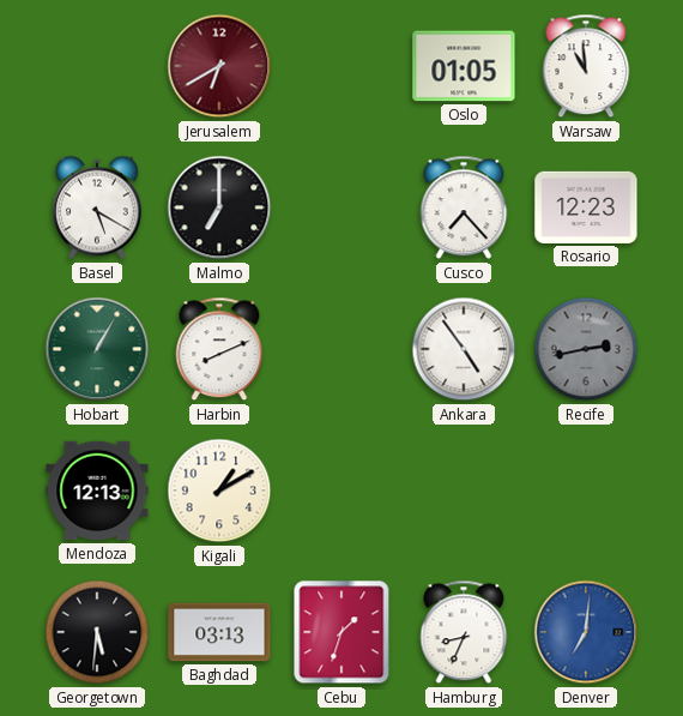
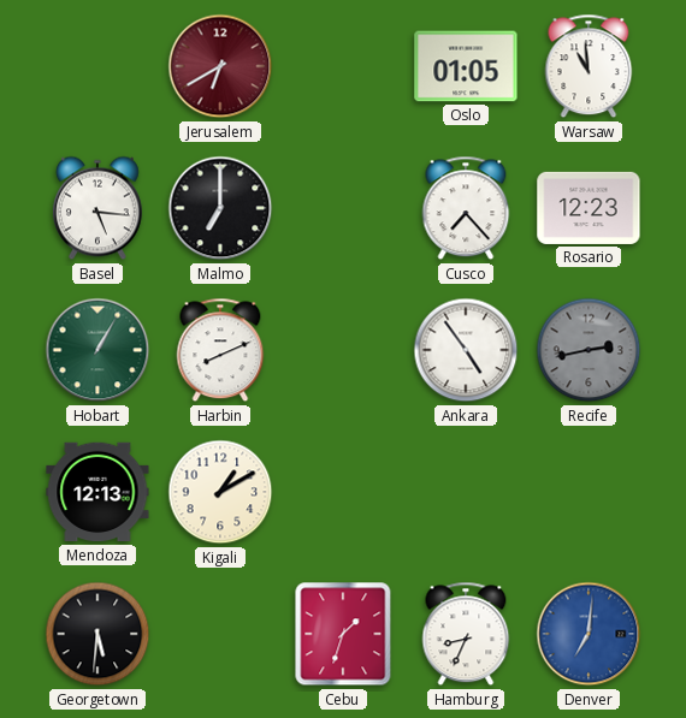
Basel: 5:20 -> 5:16 (97, 208)
Baghdad: 03:13 -> none (219, 632)
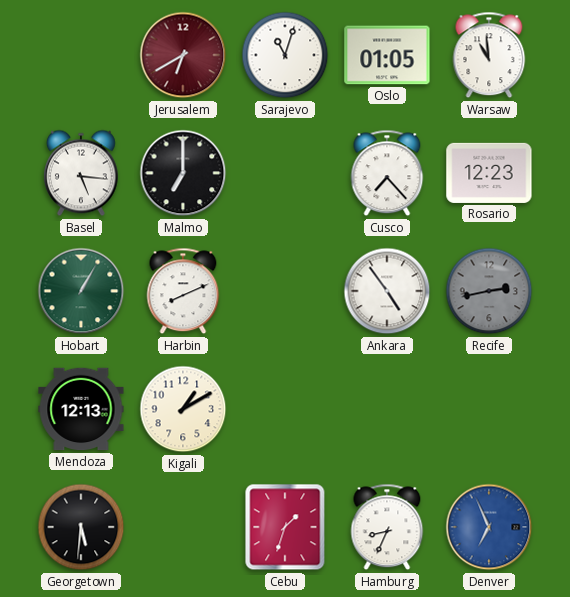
Sarajevo: none -> 11:03 (285, 55)
Denver: 7:01 -> 6:56 (489, 527)
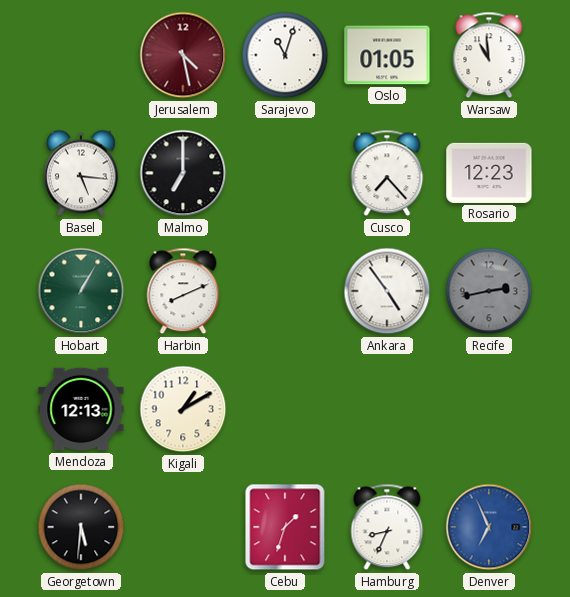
Jerusalem: 6:40 -> 4:28 (183, 55)
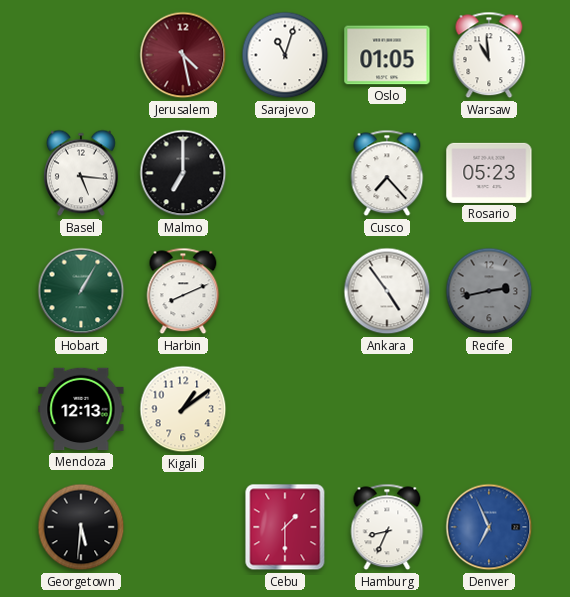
Rosario: 12:23 -> 05:23 (489, 173)
Kigali: 1:10 -> 1:09 (183, 409)
Cebu: 1:33 -> 1:30 (285, 527)
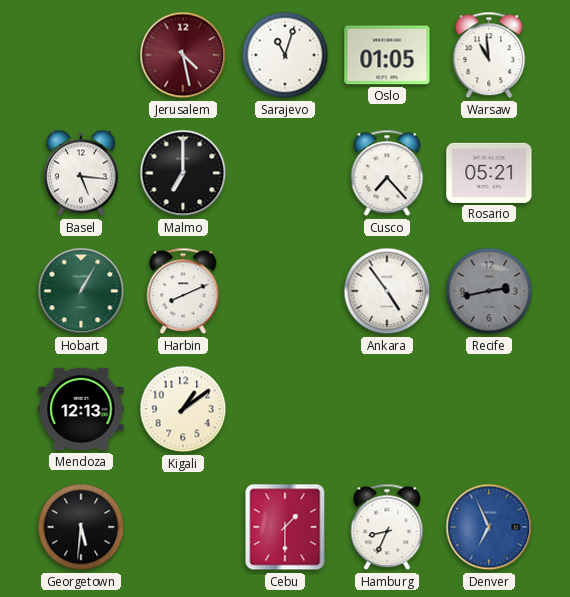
Rosario: 05:23 -> 05:21 (489, 173)
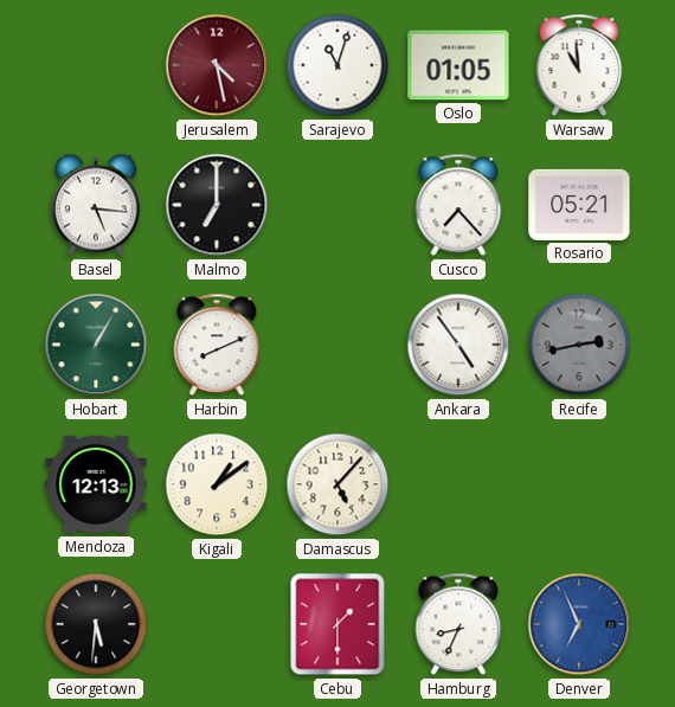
Damascus: none -> 5:07 (337, 484)
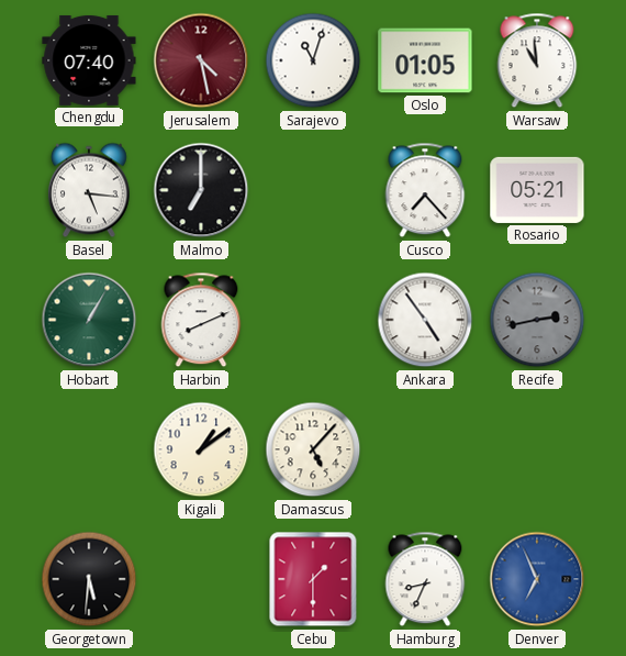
Chengdu: none -> 07:40 (89, 60)
Mendoza: 12:13 -> none (96, 484)
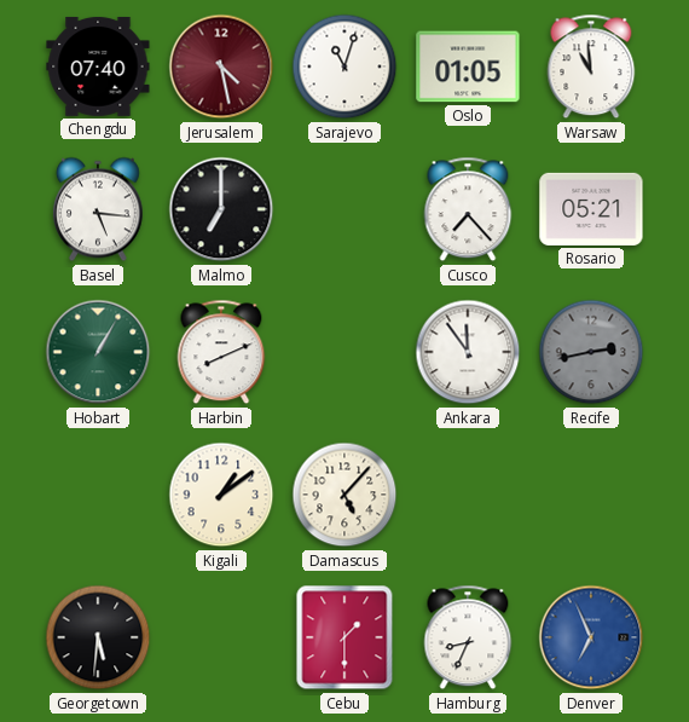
Ankara: 4:54 -> 11:54 (468, 352)
